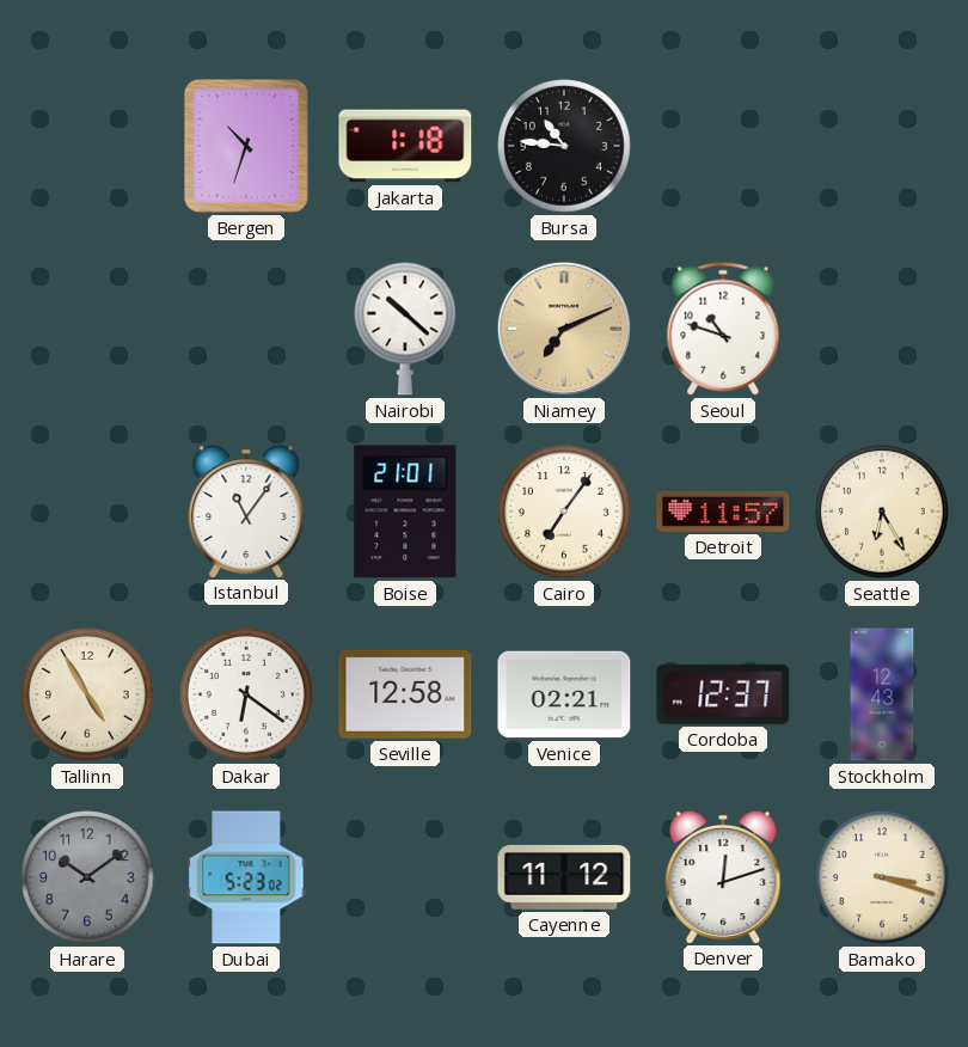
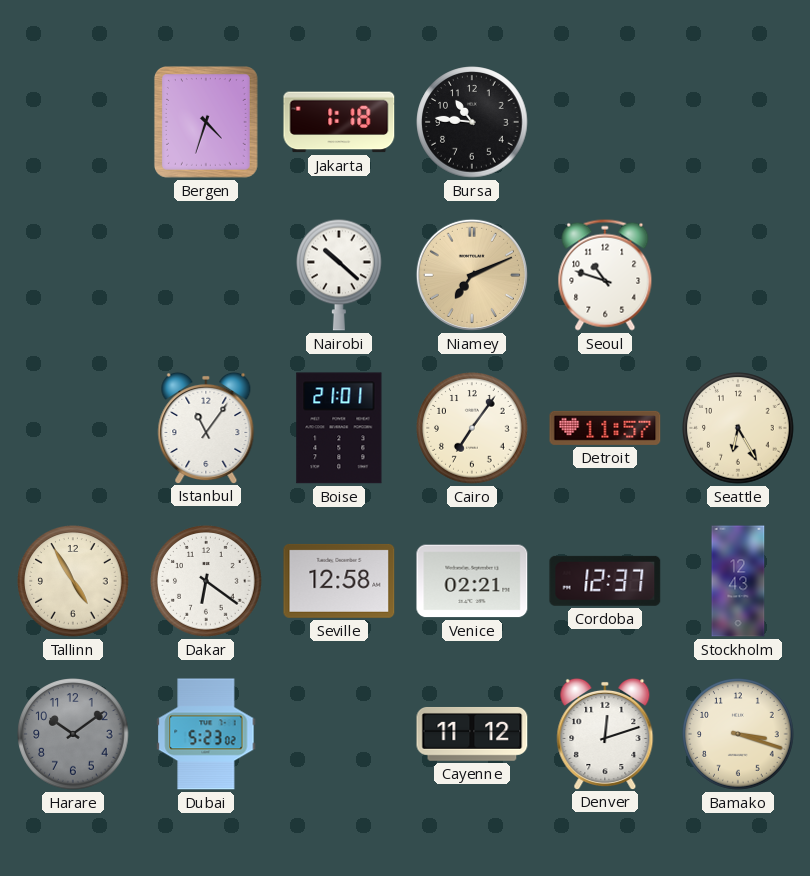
Bergen: 10:33 -> 4:33 (206, 123)
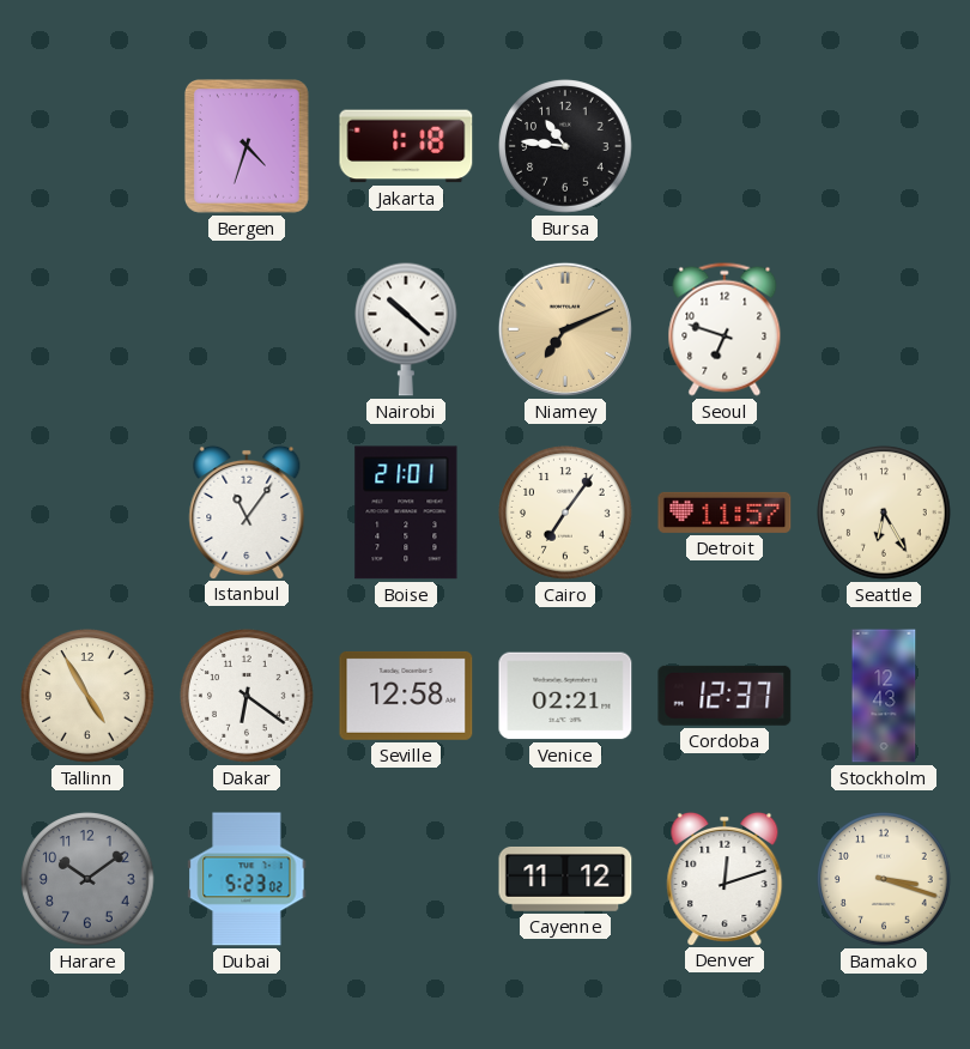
Seoul: 10:48 -> 6:48 (725, 329)
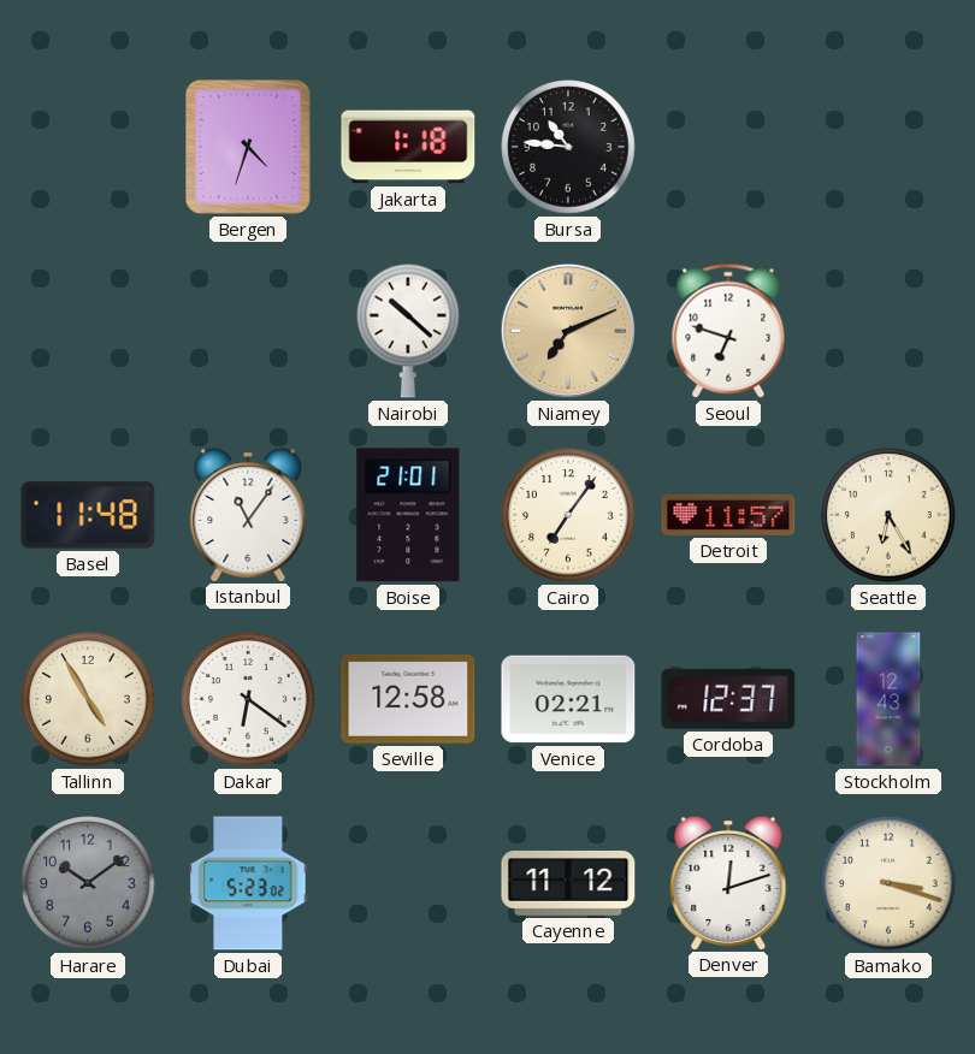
Basel: none -> 11:48 (88, 515)
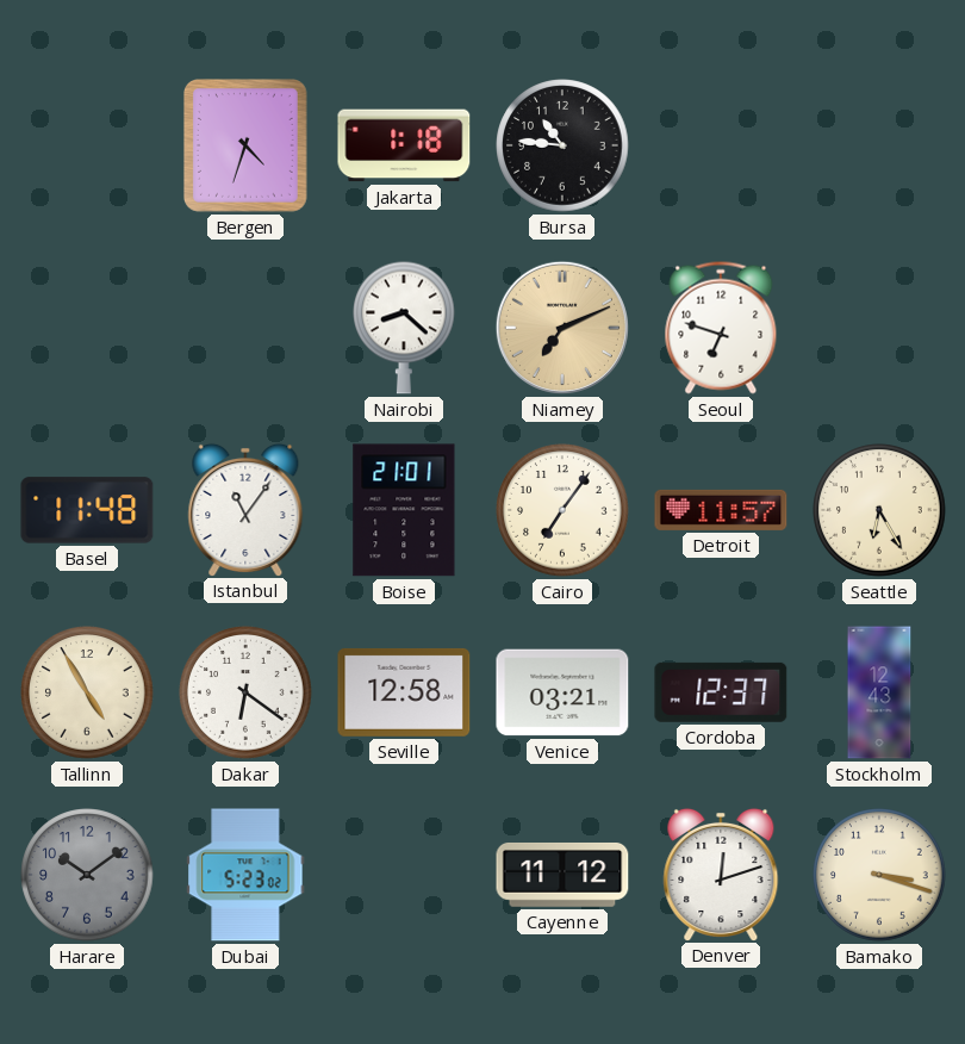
Nairobi: 10:22 -> 8:22 (405, 328)
Venice: 02:21 -> 03:21 (562, 692)
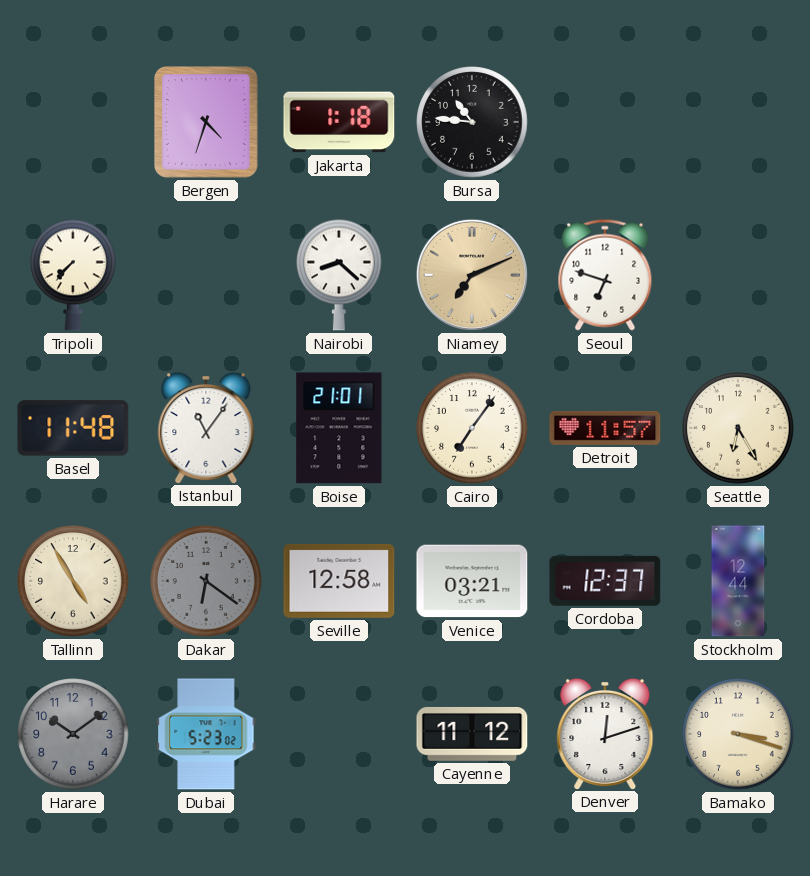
Tripoli: none -> 7:37 (74, 275)
Dakar dial: white -> grey (206, 581)
Stockholm: 12:43 -> 12:44 (738, 581)
